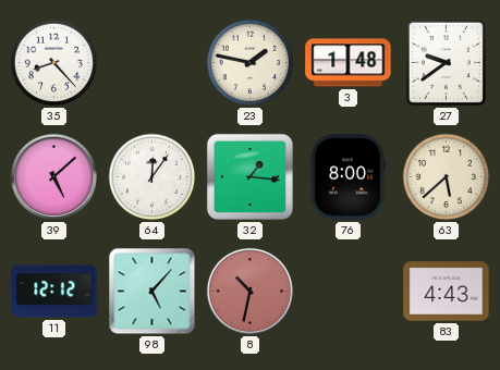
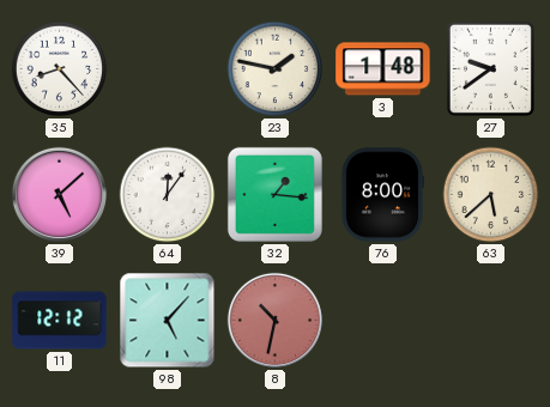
83: 4:43 -> none (447, 292)
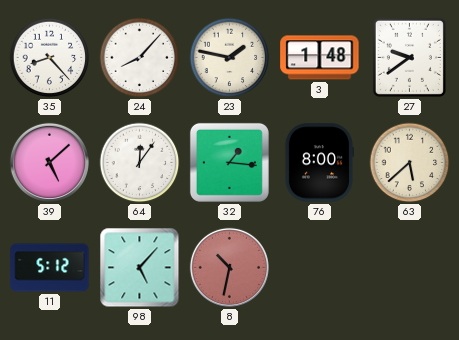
24: none -> 8:07 (140, 58)
11: 12:12 -> 5:12 (50, 268)
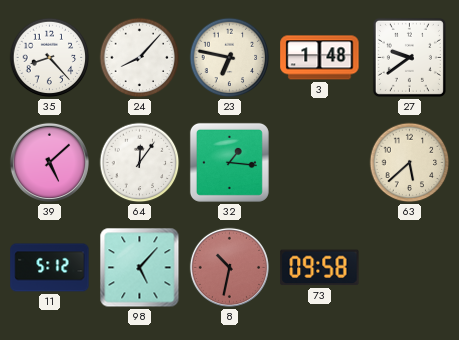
23: 1:47 -> 6:47 (230, 58)
76: 8:00 -> none (319, 163)
73: none -> 09:58 (320, 268)
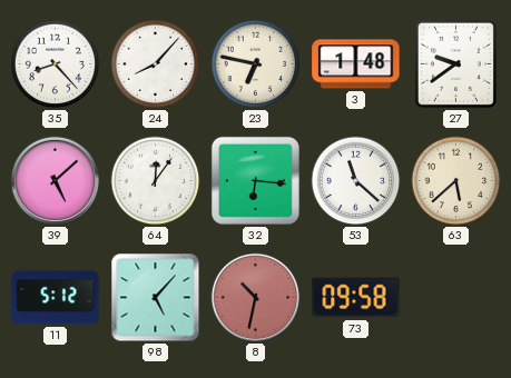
32: 1:16 -> 6:16 (255, 180)
53: none -> 11:22 (356, 181)
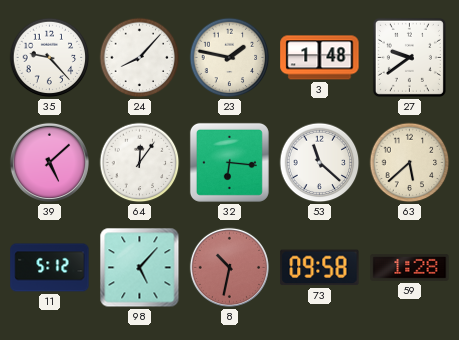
35: 8:23 -> 9:23 (50, 58)
23: 6:47 -> 1:47 (230, 58)
59: none -> 1:28 (410, 267)
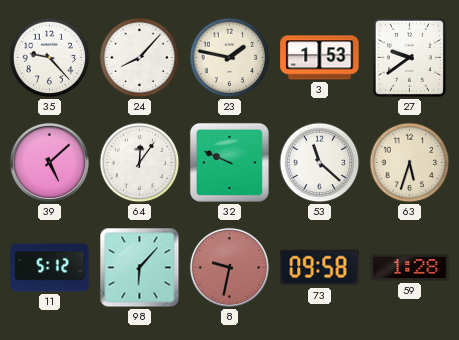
3: 1:48 -> 1:53 (320, 58)
32: 6:16 -> 9:49 (229, 162)
63: 5:38 -> 5:33 (410, 163)
98: 5:07 -> 6:07 (140, 268)
8: 10:32 -> 9:32 (229, 267)
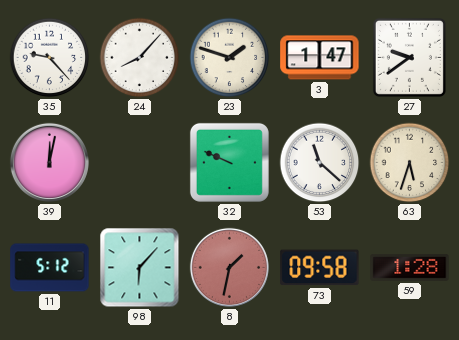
23: 1:47 -> 1:48 (230, 58)
3: 1:53 -> 1:47 (320, 58)
39: 5:08 -> 12:02 (49, 162)
64: 12:06 -> none (140, 163)
8: 9:32 -> 1:32 (229, 267)
